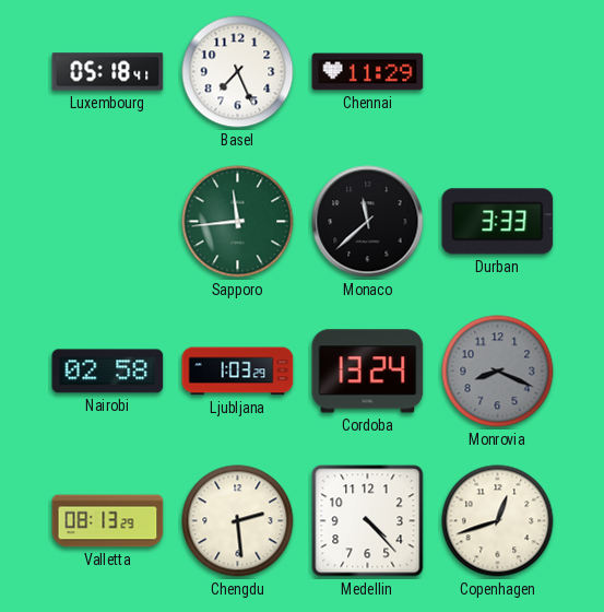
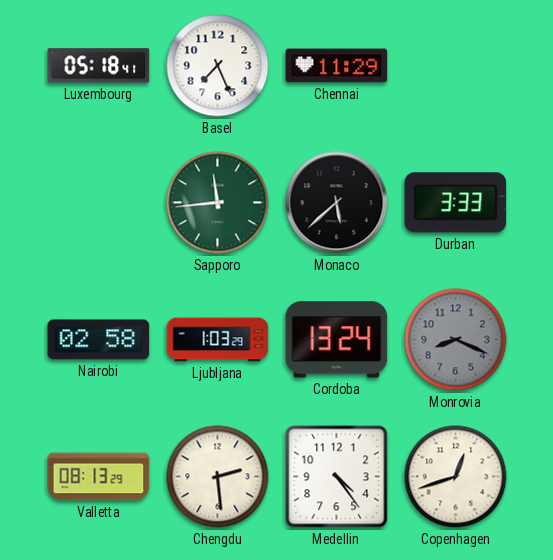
Monaco: 11:38 -> 5:38 (337, 203)
Medellin: 4:23 -> 4:24 (337, 477)
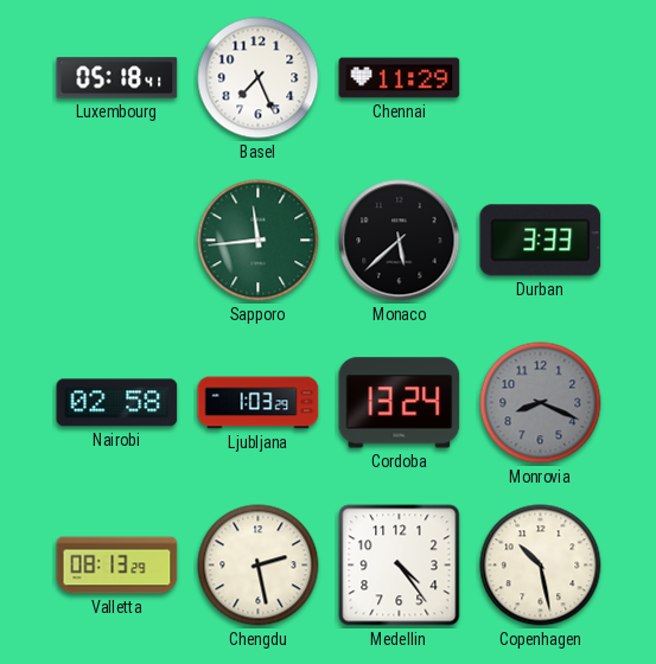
Chengdu: 2:29 -> 2:28 (259, 566)
Copenhagen: 12:42 -> 10:28 (541, 566)
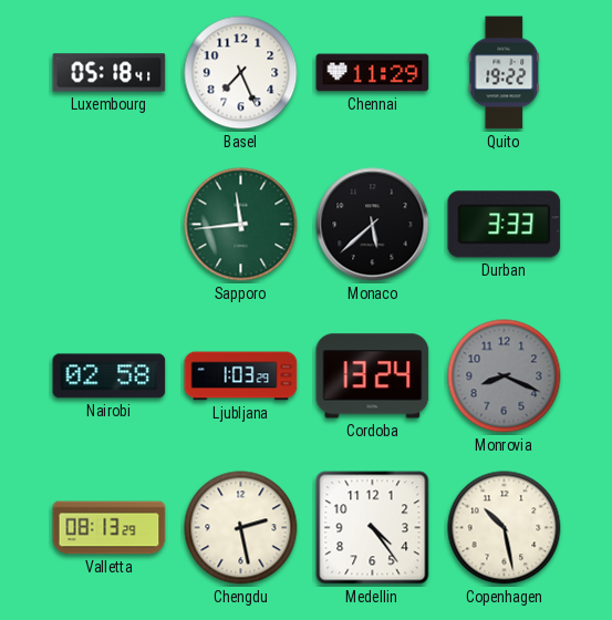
Quito: none -> 19:22 (505, 73)
